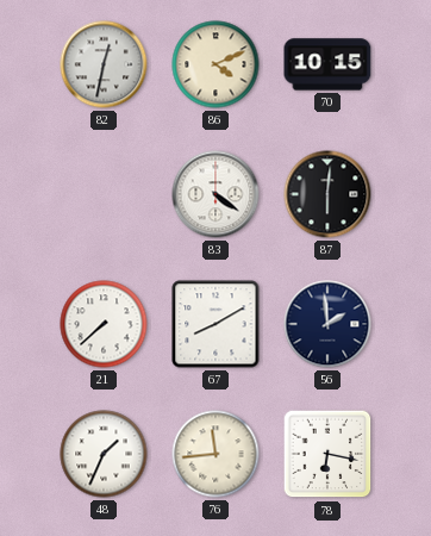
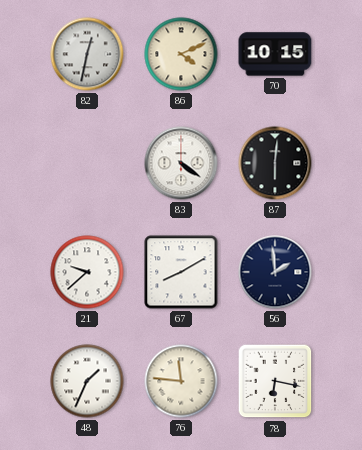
21: 7:38 -> 9:38 (87, 272)
76: 11:44 -> 11:46 (181, 381)
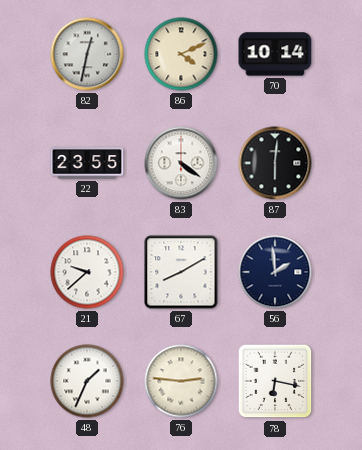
70: 10:15 -> 10:14 (275, 54)
22: none -> 23:55 (87, 163)
76: 11:46 -> 2:46 (181, 381)
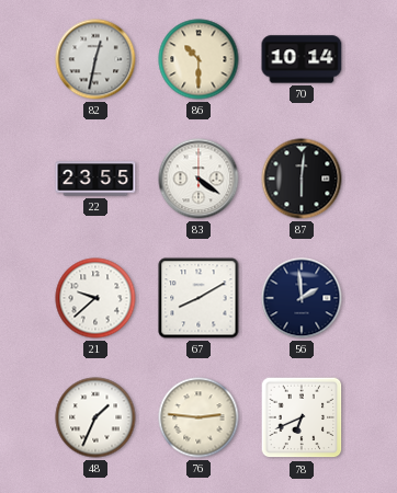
86: 4:11 -> 10:30 (198, 59)
78: 6:17 -> 6:41 (302, 417)
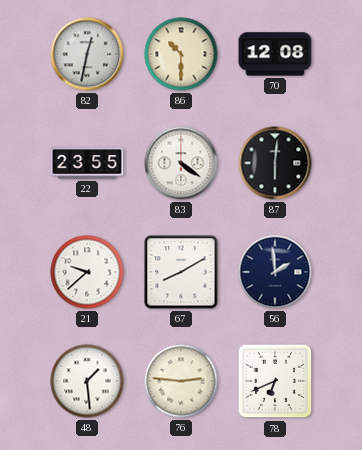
70: 10:14 -> 12:08 (275, 54)
48: 1:34 -> 1:29 (87, 381)
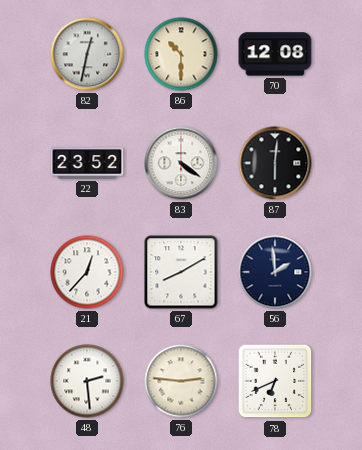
22: 23:55 -> 23:52 (87, 163)
21: 9:38 -> 12:37 (87, 272)
48: 1:29 -> 2:29 (87, 381)
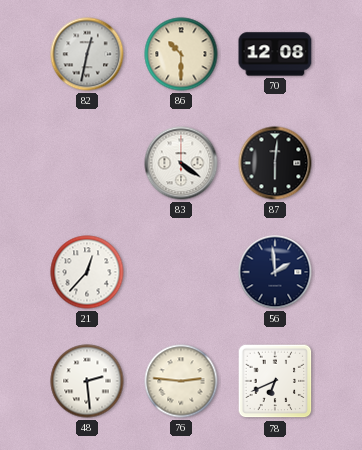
22: 23:52 -> none (87, 163)
67: 8:10 -> none (181, 272)
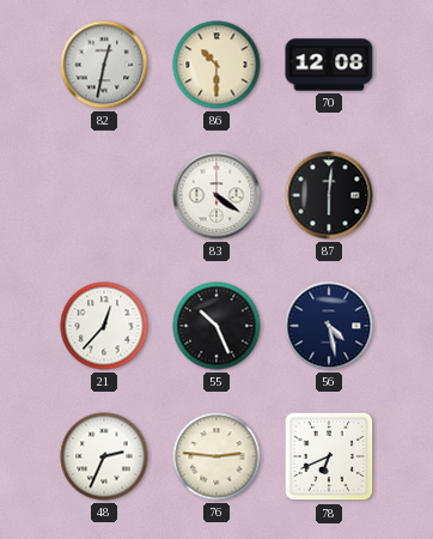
55: none -> 10:26 (216, 326)
56: 1:59 -> 4:28 (329, 326)
48: 2:29 -> 2:34 (104, 456)
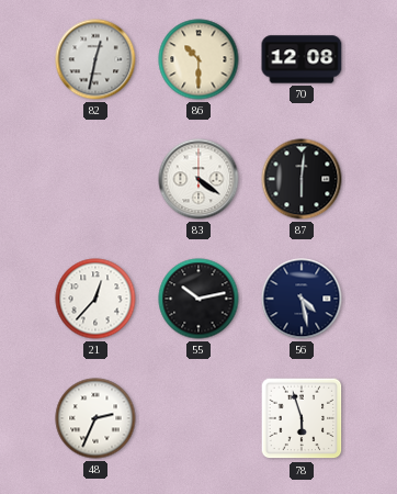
55: 10:26 -> 10:13 (198, 299)
76: 2:46 -> none (216, 456)
78: 6:41 -> 5:57 (302, 418)
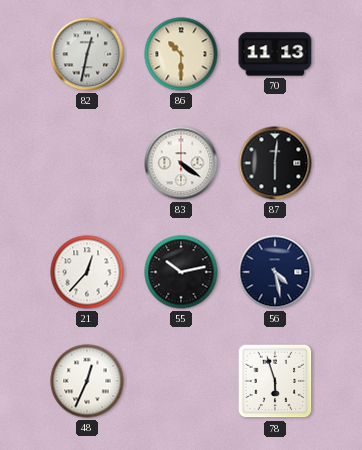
70: 12:08 -> 11:13 (275, 54)
48: 2:34 -> 12:34 (87, 381)
